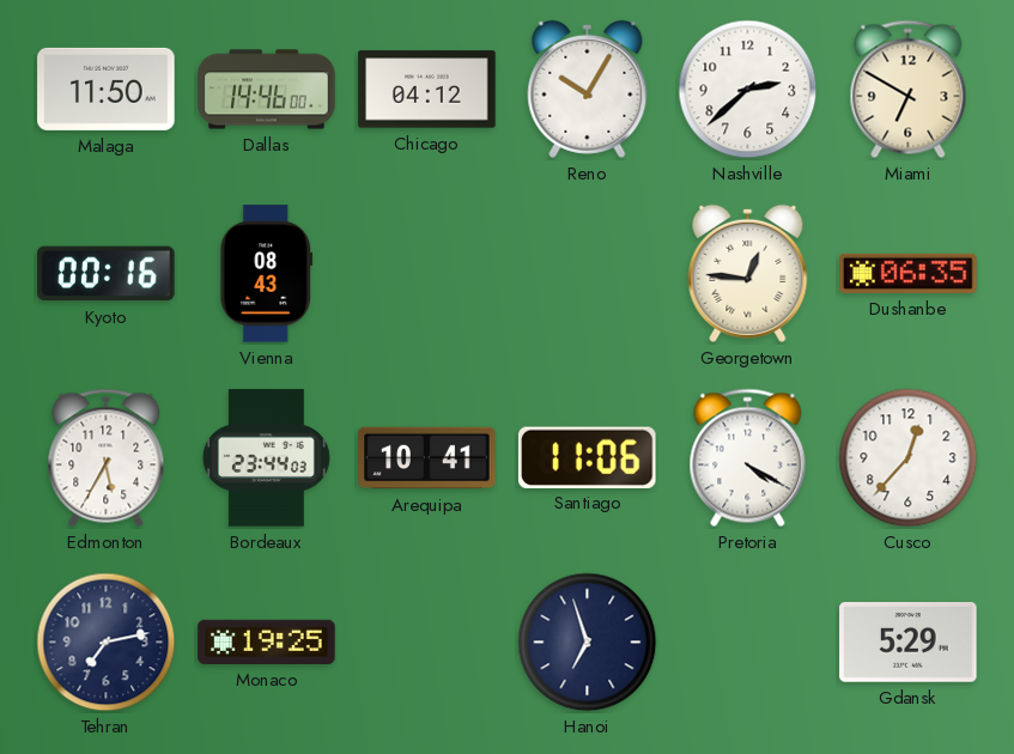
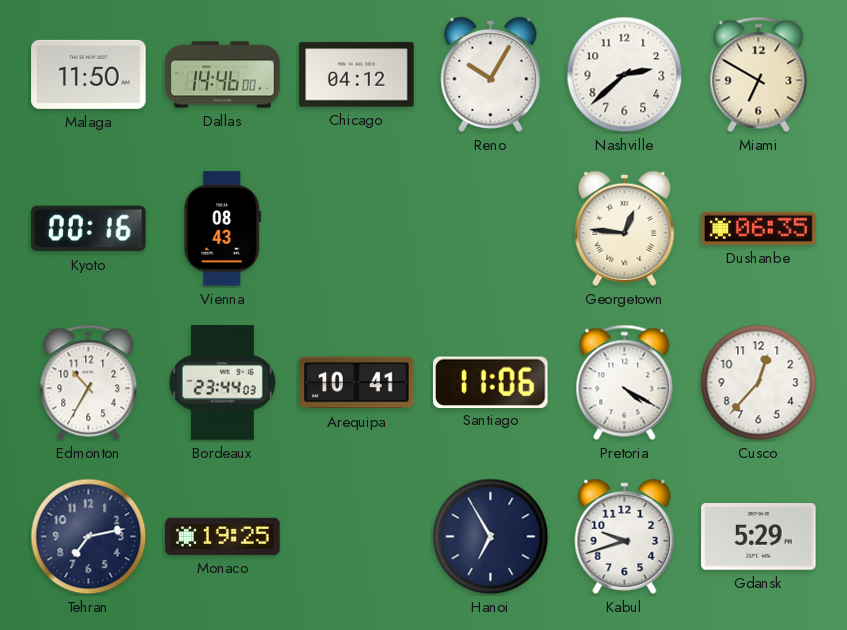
Edmonton: 5:35 -> 10:35 (89, 383)
Hanoi: 6:57 -> 6:55 (491, 537)
Kabul: none -> 9:42 (625, 536)
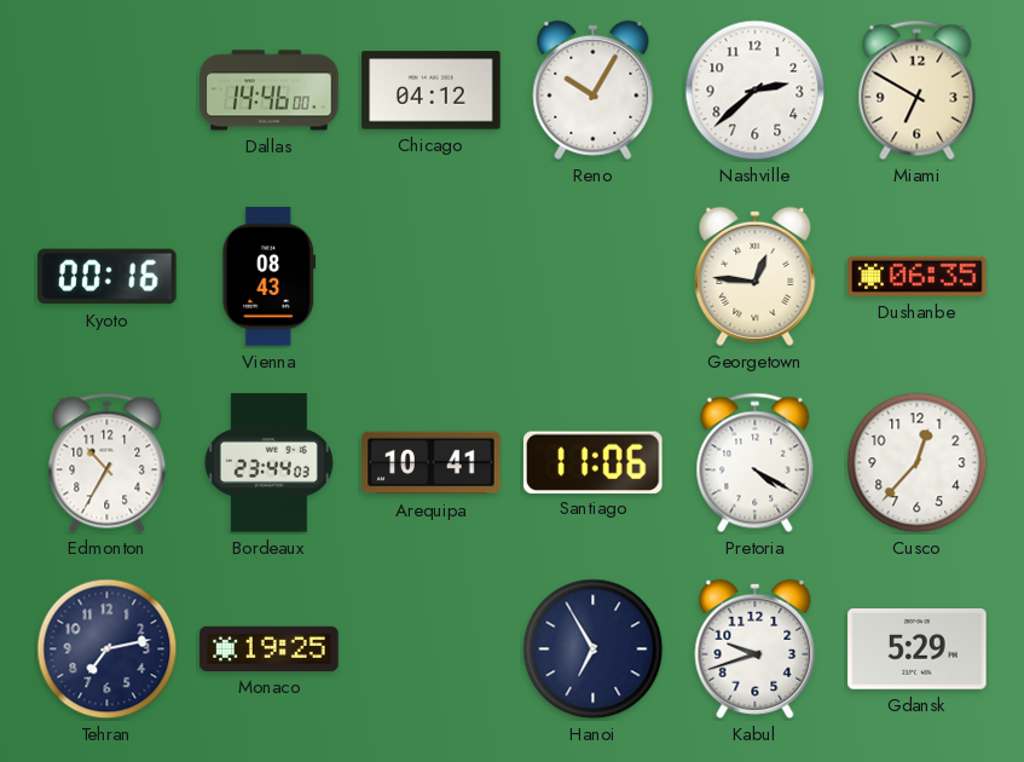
Malaga: 11:50 -> none (89, 74)
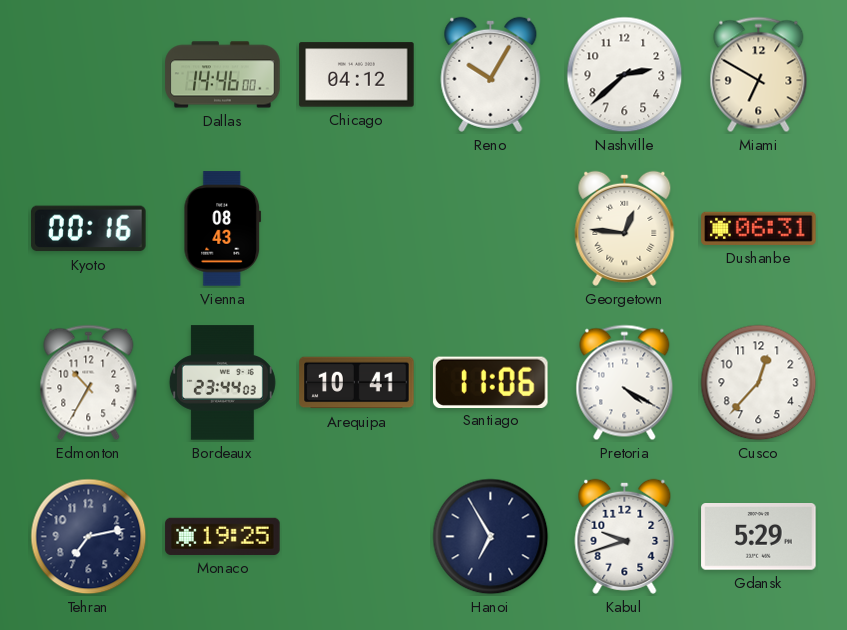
Dushanbe: 06:35 -> 06:31 (759, 228)
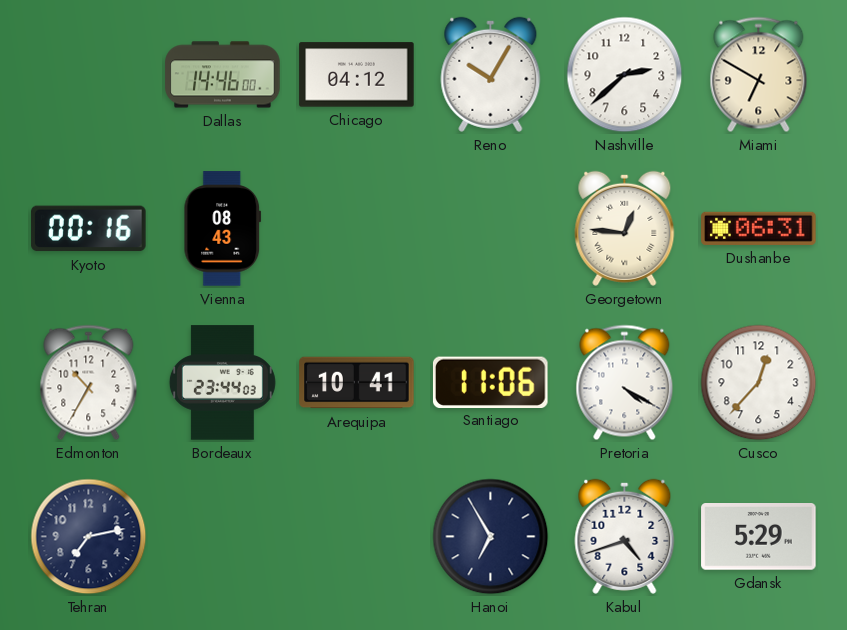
Monaco: 19:25 -> none (223, 536)
Kabul: 9:42 -> 4:42 (625, 536)
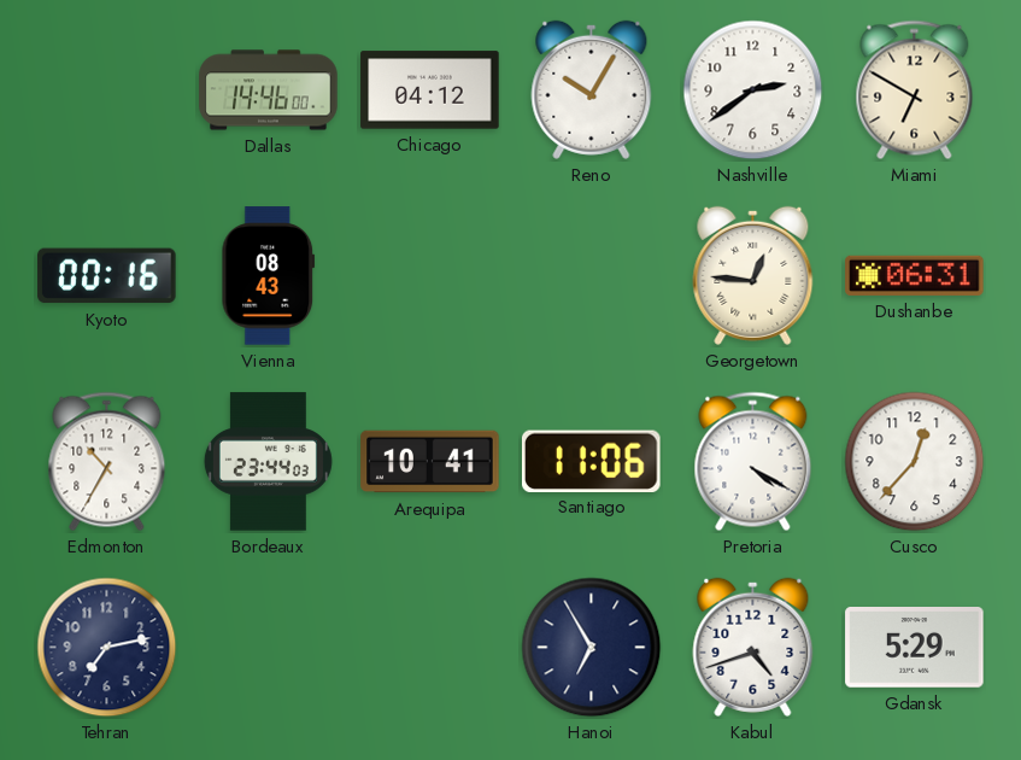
Nashville: 2:38 -> 2:39 (753, 90)
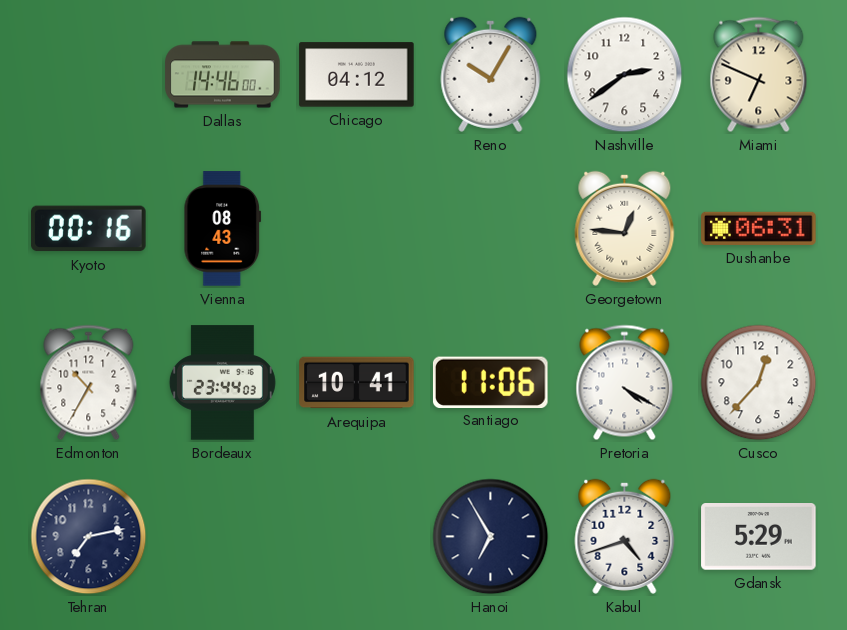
Miami: 6:50 -> 6:49 (759, 75)
